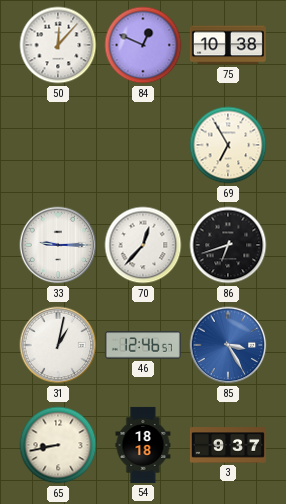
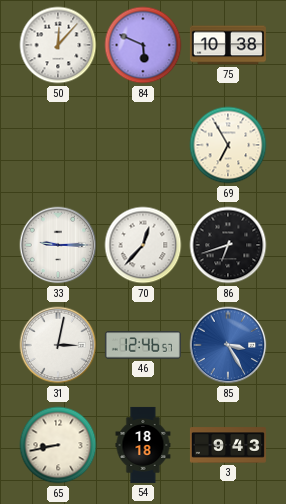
84: 12:49 -> 5:49 (143, 45)
31: 1:02 -> 3:02 (58, 345)
3: 9:37 -> 9:43 (228, 445)
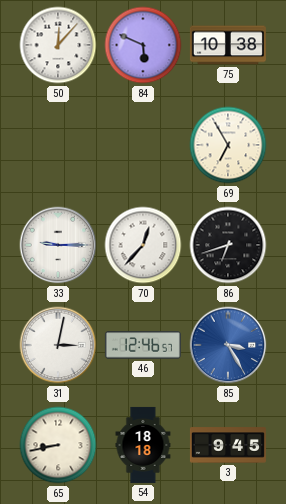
3: 9:43 -> 9:45 (228, 445)
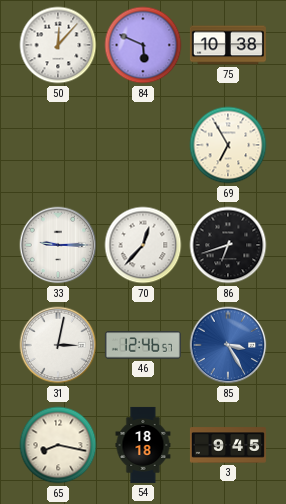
65: 8:43 -> 8:17 (58, 445)
